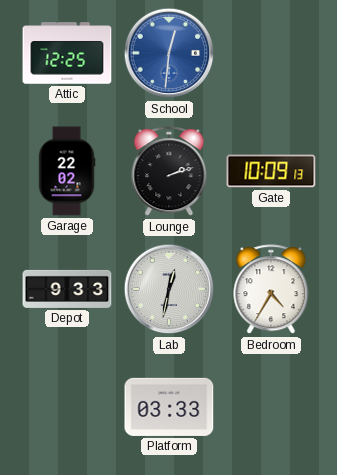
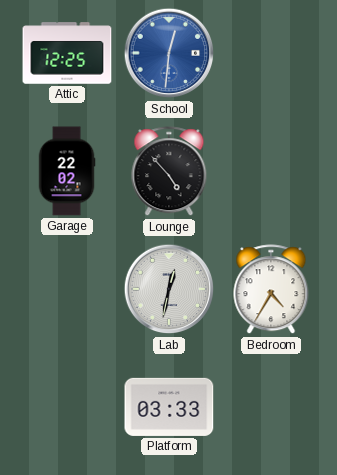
Lounge: 2:12 -> 4:53 (169, 172)
Gate: 10:09 -> none (271, 171)
Depot: 9:33 -> none (67, 289)
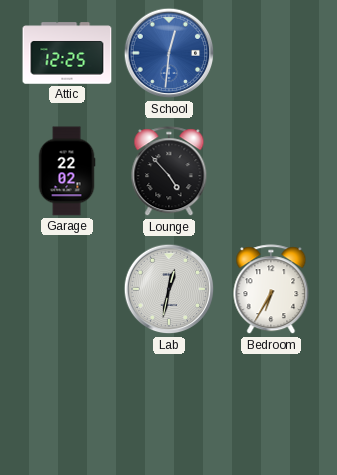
Bedroom: 4:35 -> 6:35 (271, 290)
Platform: 03:33 -> none (169, 407)
